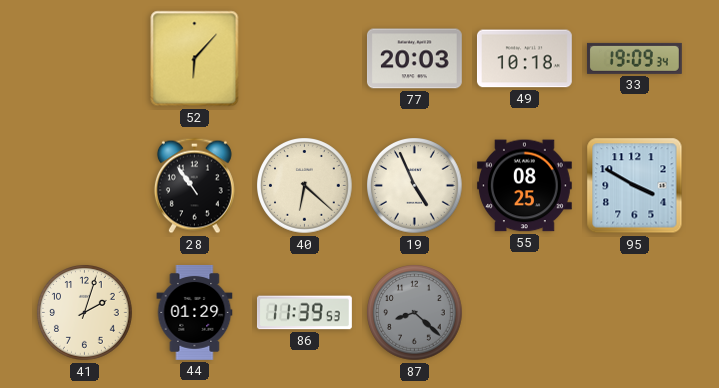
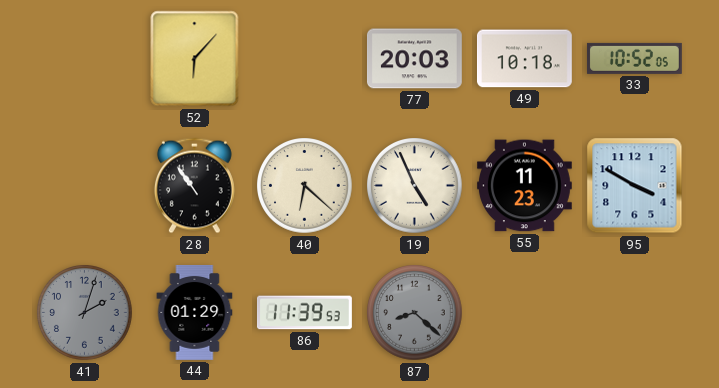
33: 19:09 -> 10:52 (634, 58)
55: 08:25 -> 11:23 (524, 186)
41 dial: cream -> grey (85, 313)
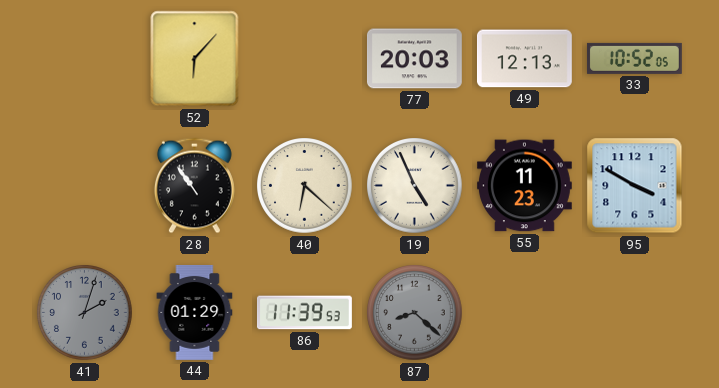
49: 10:18 -> 12:13 (524, 59)
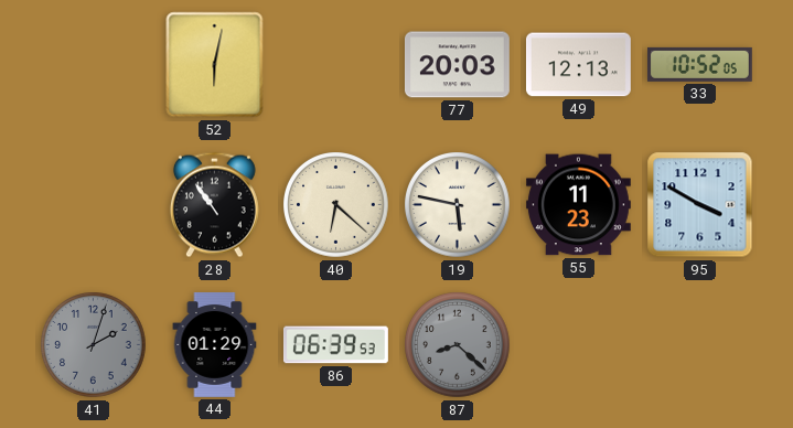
52: 6:07 -> 6:02 (215, 65)
19: 4:56 -> 5:47 (458, 205)
86: 11:39 -> 06:39 (335, 345)
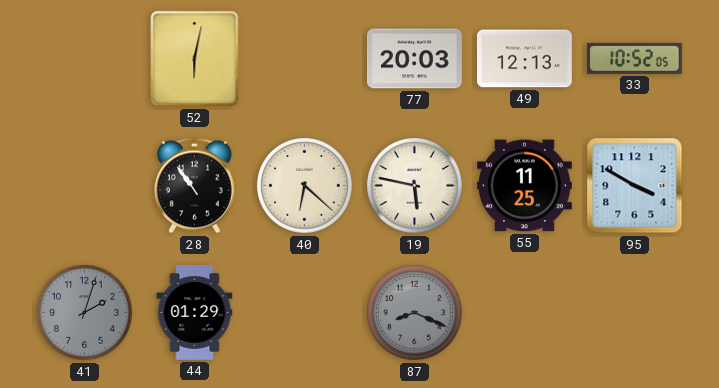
55: 11:23 -> 11:25 (524, 186)
86: 06:39 -> none (335, 345)
87: 8:22 -> 8:19 (415, 313)
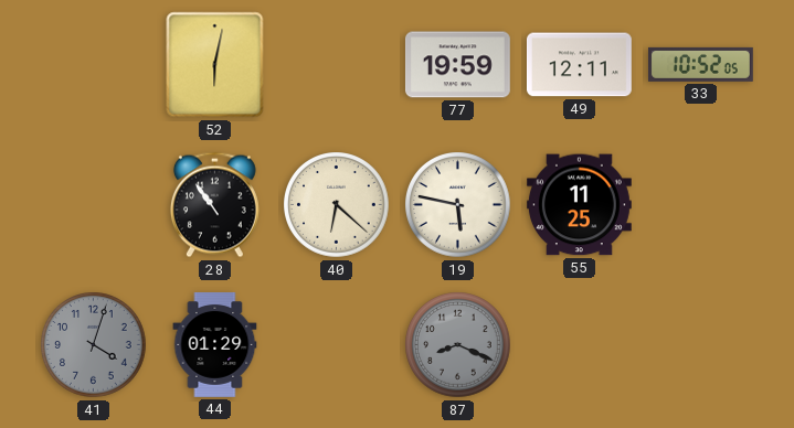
77: 20:03 -> 19:59 (457, 65)
49: 12:13 -> 12:11 (579, 65)
95: 3:50 -> none (635, 186)
41: 2:03 -> 4:03 (94, 345)
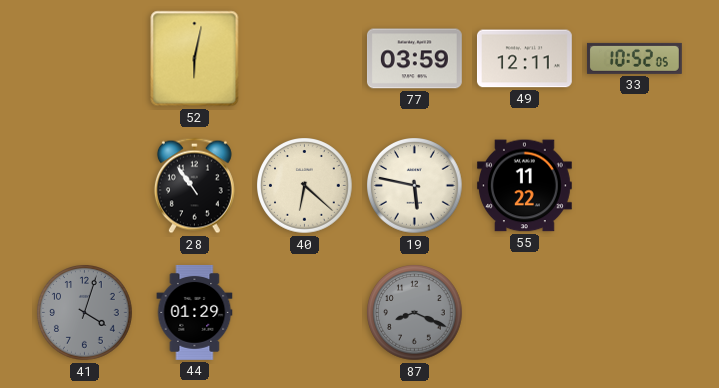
77: 19:59 -> 03:59 (414, 59)
55: 11:25 -> 11:22 (524, 186)
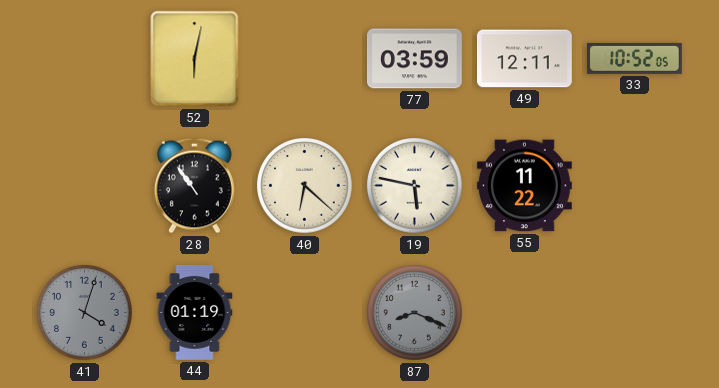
44: 01:29 -> 01:19 (195, 312)
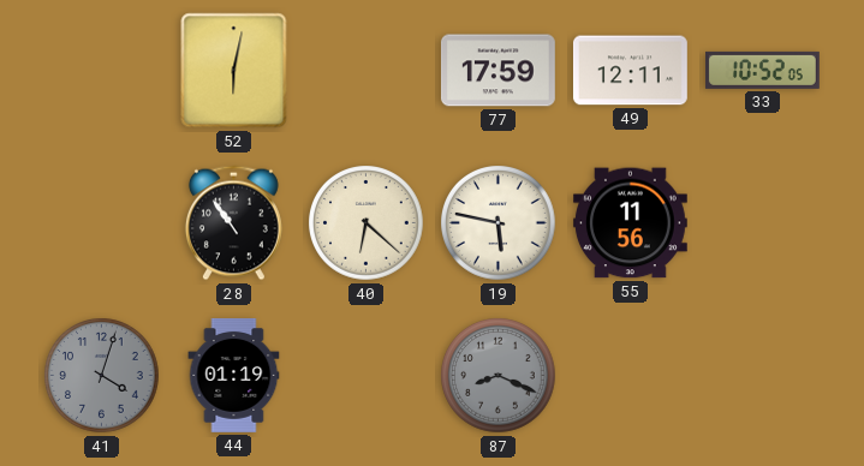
77: 03:59 -> 17:59 (497, 71)
55: 11:22 -> 11:56 (630, 223)
